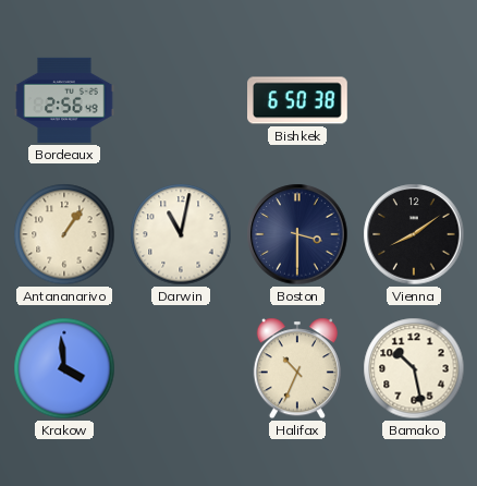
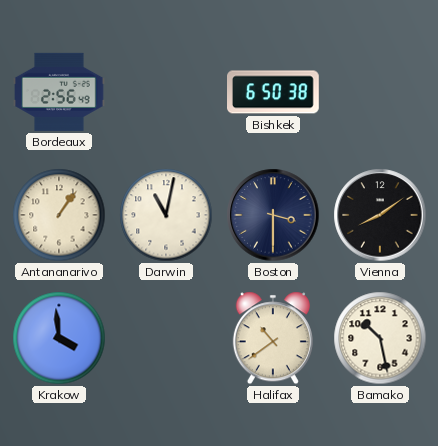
Halifax: 10:34 -> 10:39 (273, 338)
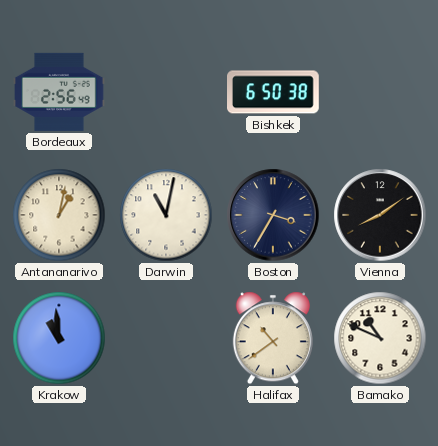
Antananarivo: 1:06 -> 1:02 (59, 215)
Boston: 3:30 -> 3:35 (273, 215)
Krakow: 3:59 -> 10:59 (59, 338)
Bamako: 10:28 -> 10:49 (380, 338)
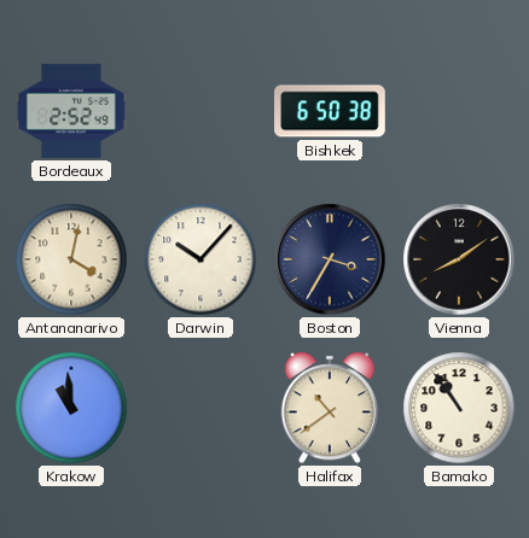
Bordeaux: 2:56 -> 2:52 (72, 111)
Antananarivo: 1:02 -> 4:02 (71, 259)
Darwin: 11:02 -> 10:07 (200, 259)
Bamako: 10:49 -> 10:54 (459, 408)
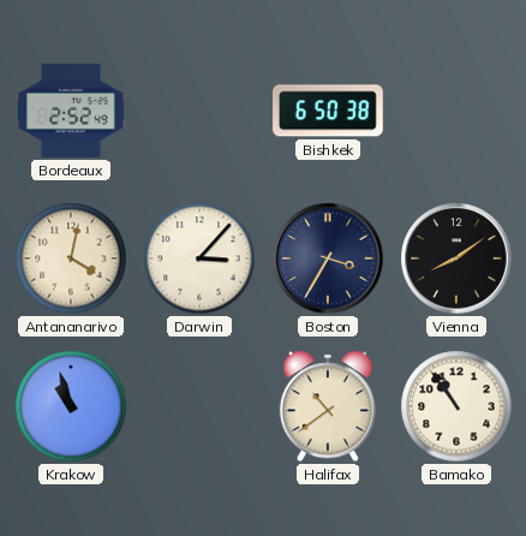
Darwin: 10:07 -> 3:07 (199, 258)
Krakow: 10:59 -> 10:57 (71, 406)
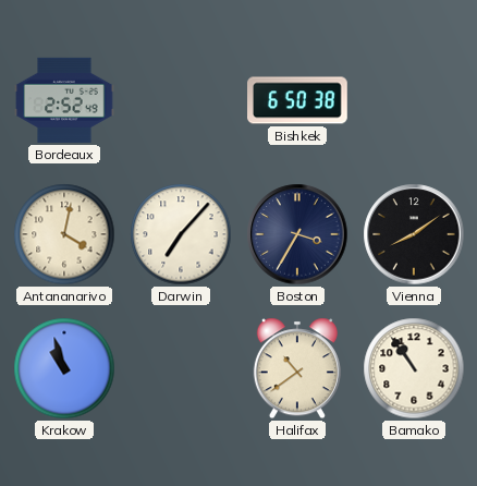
Darwin: 3:07 -> 7:07 (181, 234)
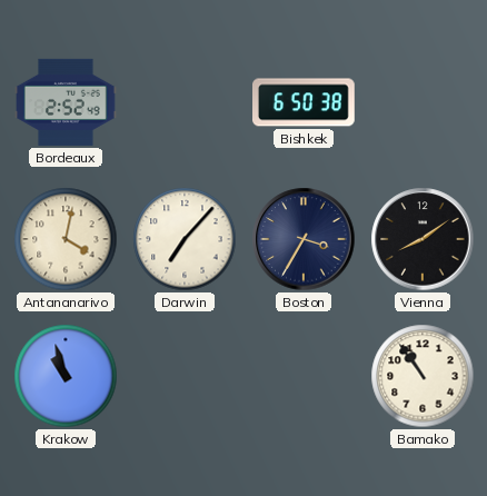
Halifax: 10:39 -> none (297, 368)
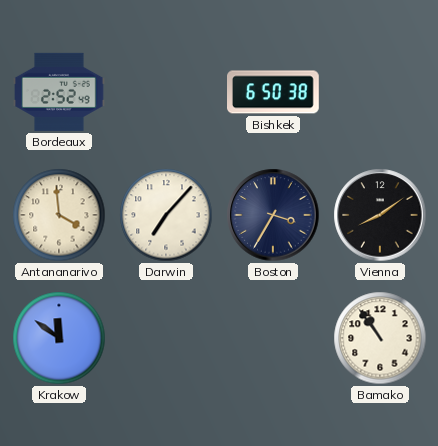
Antananarivo: 4:02 -> 3:59 (59, 215)
Krakow: 10:57 -> 11:51 (59, 338)
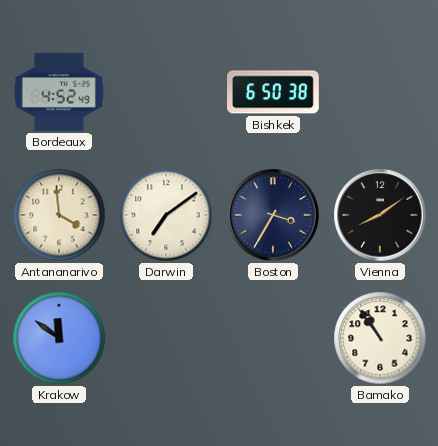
Bordeaux: 2:52 -> 4:52 (60, 92)
Darwin: 7:07 -> 7:09 (166, 215)
